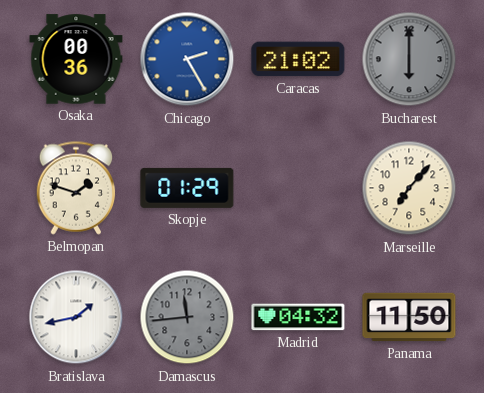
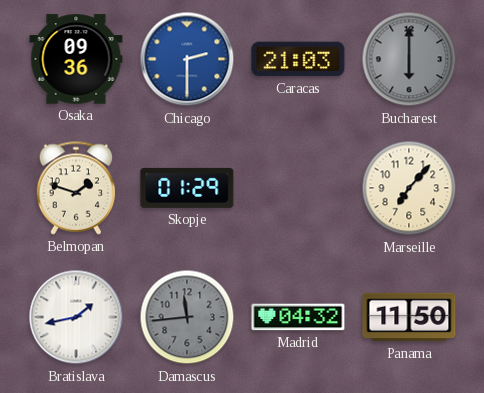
Osaka: 00:36 -> 09:36 (76, 59)
Chicago: 2:25 -> 2:30 (187, 59)
Caracas: 21:02 -> 21:03 (298, 59)
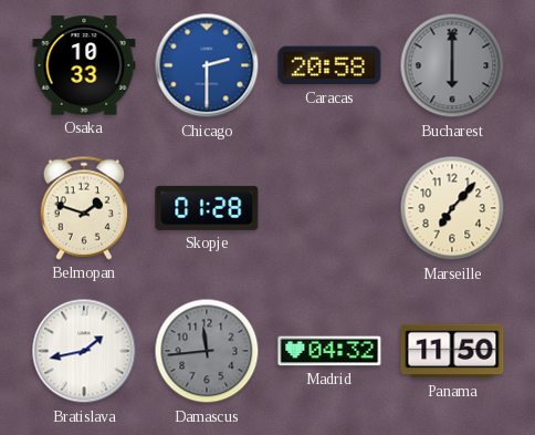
Osaka: 09:36 -> 10:33 (84, 65)
Caracas: 21:03 -> 20:58 (329, 65)
Skopje: 01:29 -> 01:28 (207, 208)
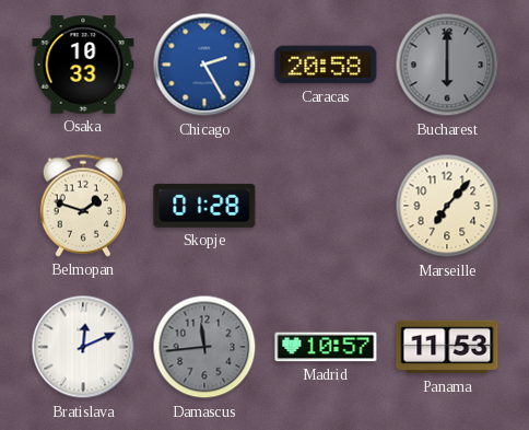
Chicago: 2:30 -> 2:25 (204, 65)
Bratislava: 1:43 -> 12:11 (83, 347)
Madrid: 04:32 -> 10:57 (326, 347)
Panama: 11:50 -> 11:53 (447, 347)
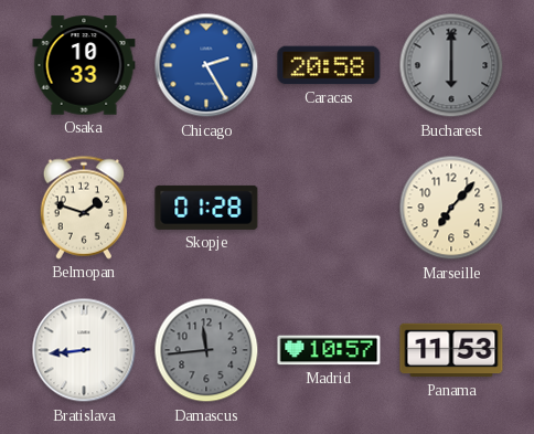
Bratislava: 12:11 -> 8:44 (84, 350)
